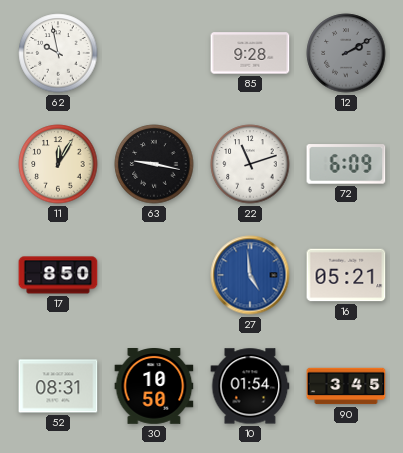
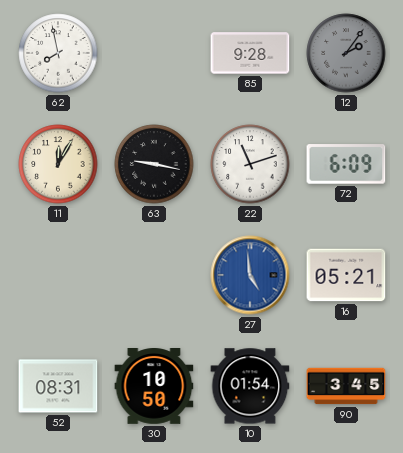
62: 9:58 -> 7:58 (58, 53)
12: 2:10 -> 2:06 (346, 53)
17: 8:50 -> none (58, 275)
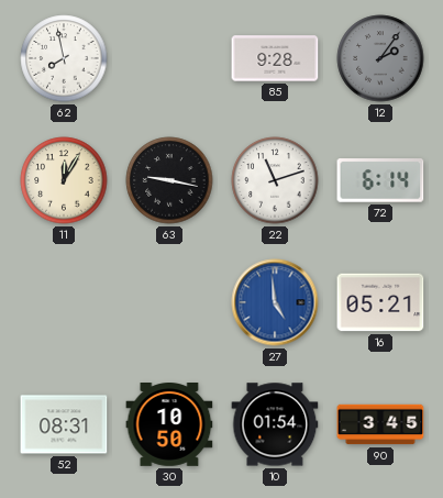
72: 6:09 -> 6:14 (380, 180)
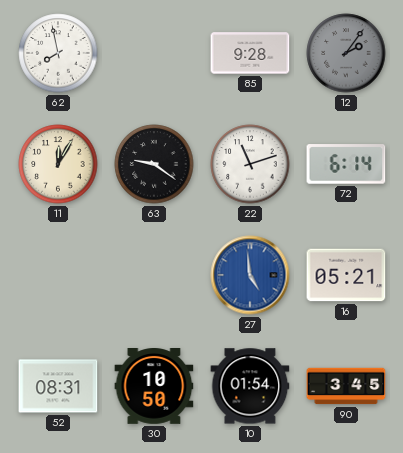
63: 9:17 -> 9:21 (154, 164)
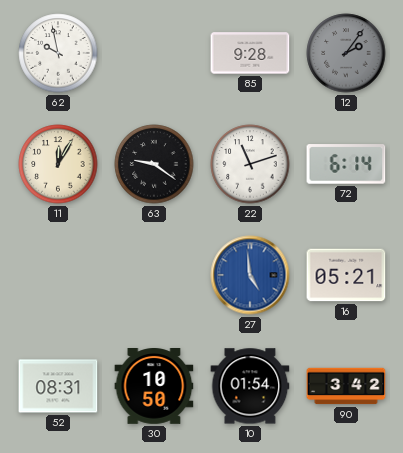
62: 7:58 -> 9:58 (58, 53)
90: 3:45 -> 3:42 (346, 386)
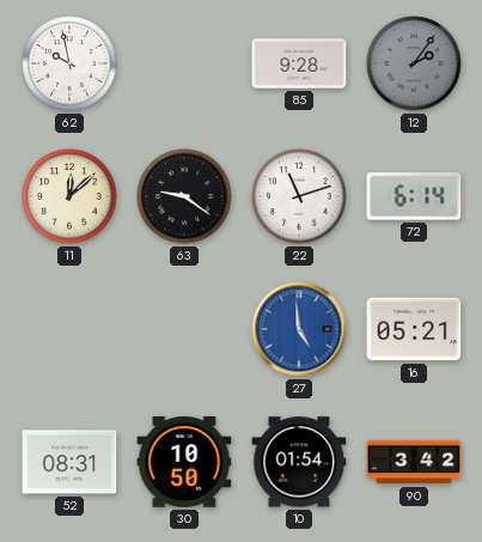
11: 12:05 -> 12:08 (69, 196)
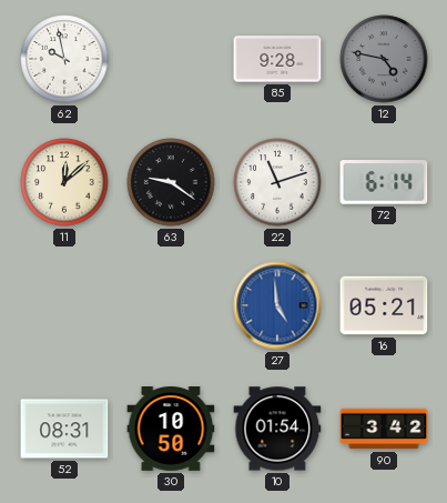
12: 2:06 -> 4:47 (384, 59)
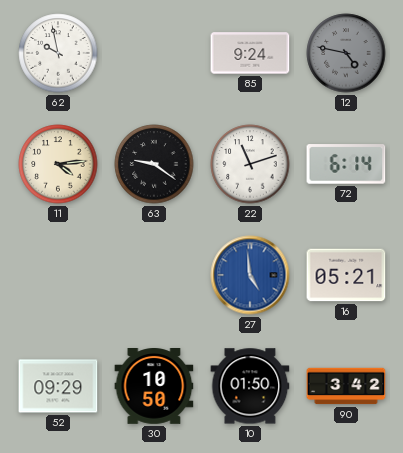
85: 9:28 -> 9:24 (250, 53)
11: 12:08 -> 4:14 (58, 164)
52: 08:31 -> 09:29 (58, 386)
10: 01:54 -> 01:50 (250, 386)
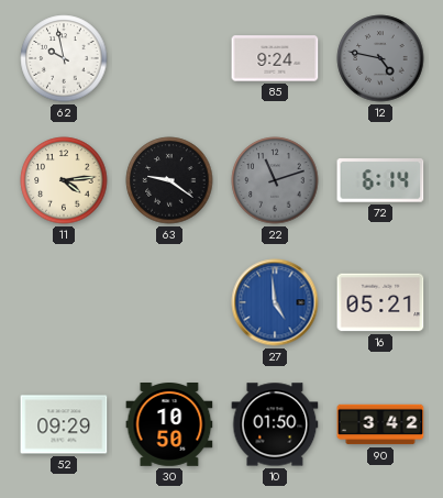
22 dial: white -> grey (275, 180)
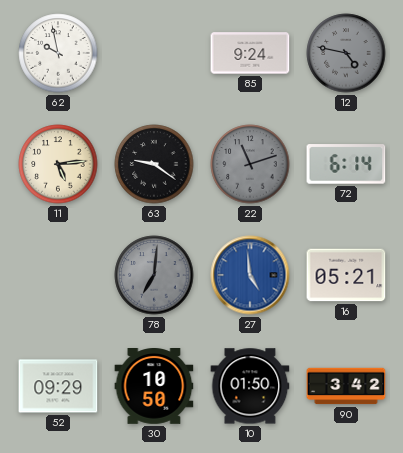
11: 4:14 -> 5:14 (58, 164)
78: none -> 7:01 (154, 275)
